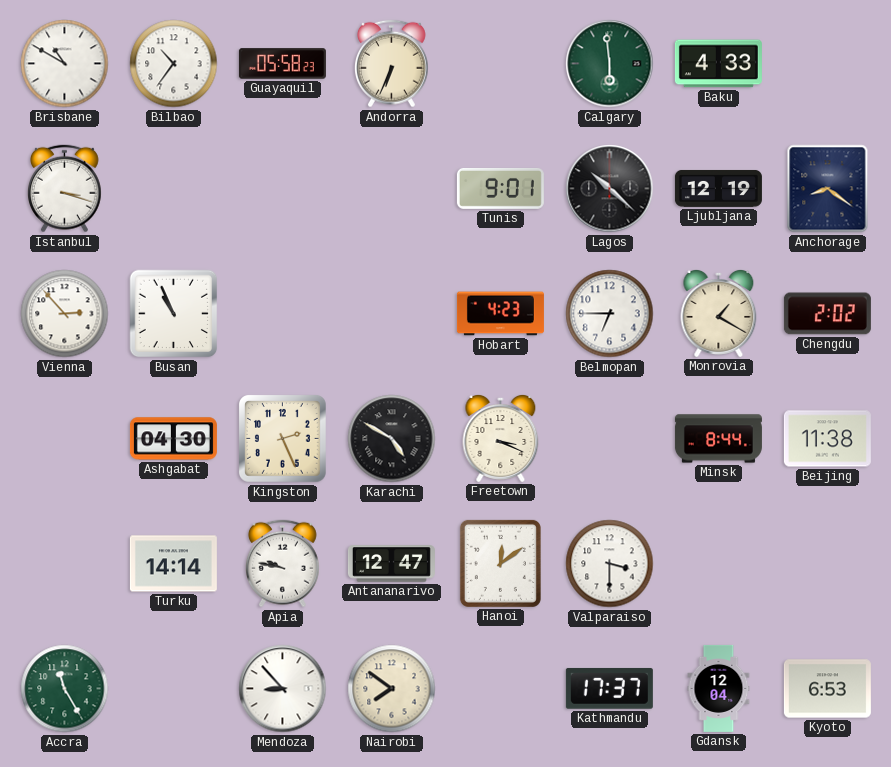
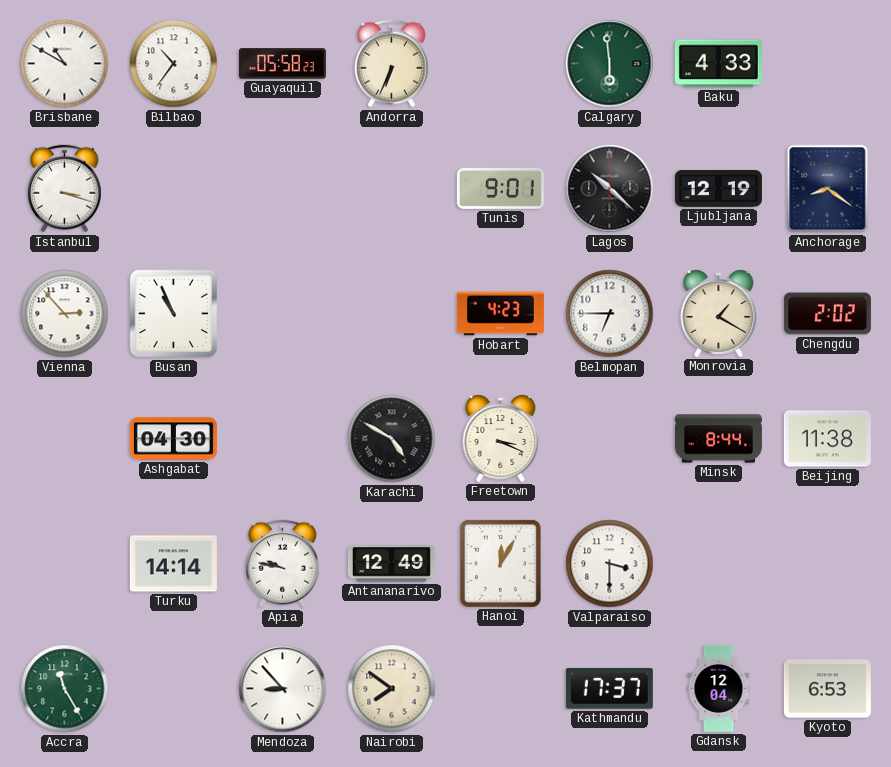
Kingston: 2:26 -> none (282, 438)
Antananarivo: 12:47 -> 12:49 (391, 564)
Hanoi: 12:09 -> 12:05 (500, 563)
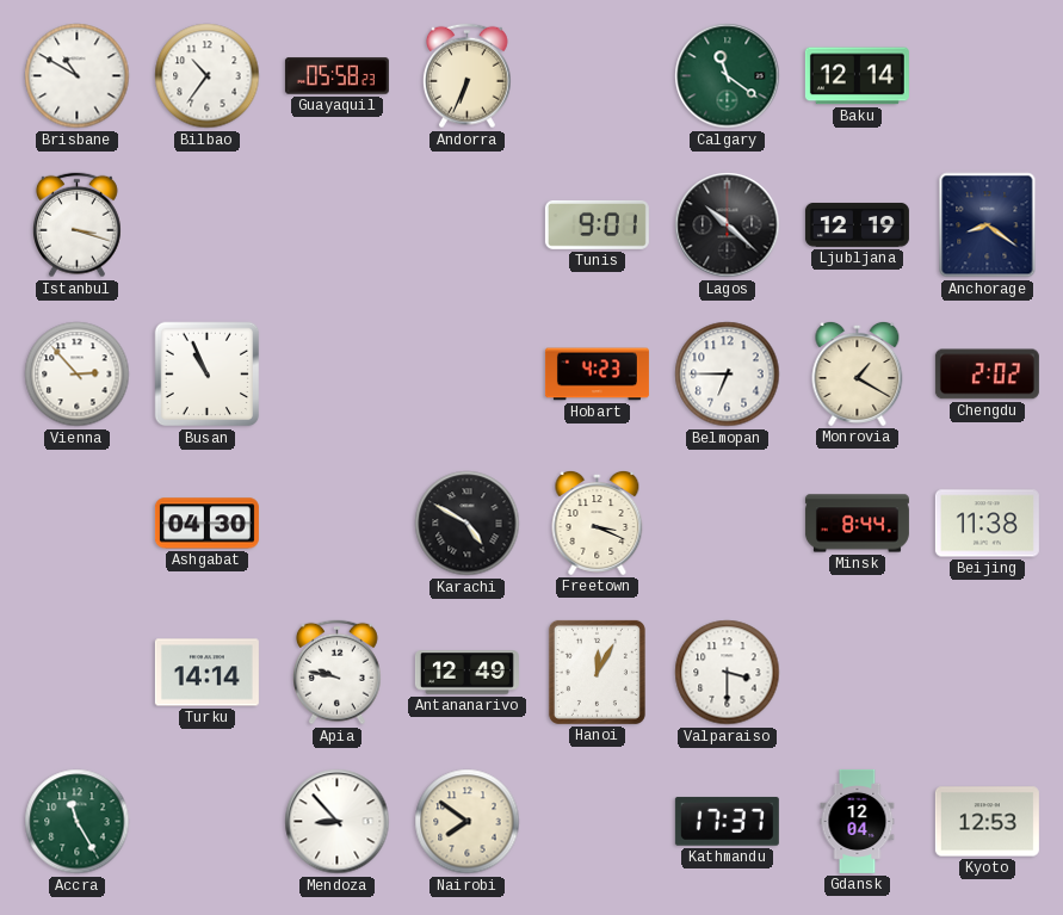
Calgary: 5:59 -> 11:21 (728, 76)
Baku: 4:33 -> 12:14 (857, 76)
Kyoto: 6:53 -> 12:53 (987, 822)
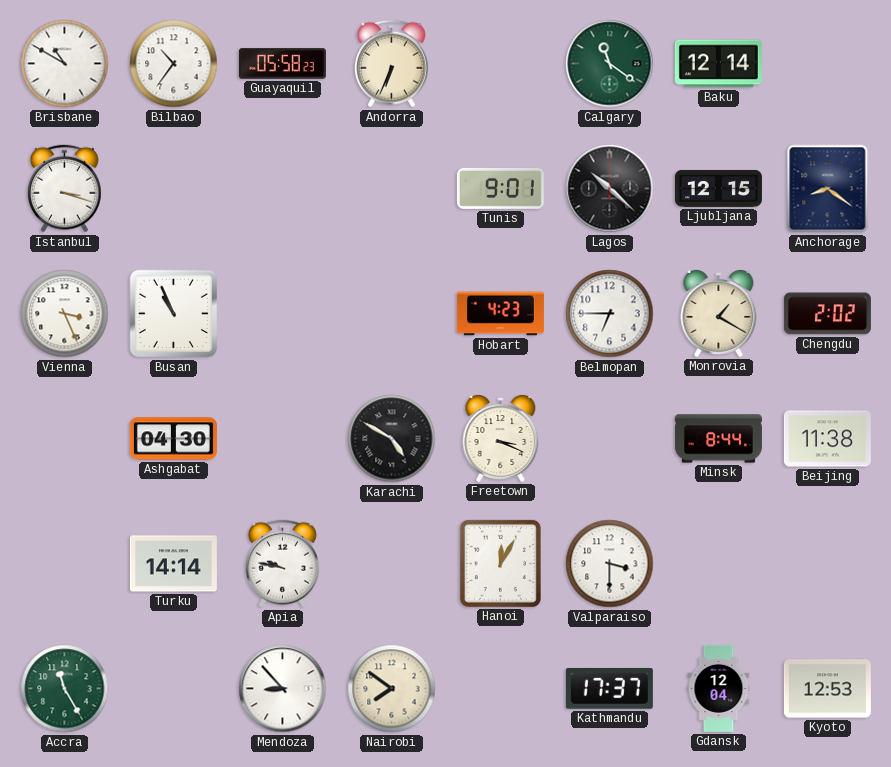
Ljubljana: 12:19 -> 12:15 (718, 188)
Vienna: 2:53 -> 3:26 (65, 314)
Antananarivo: 12:49 -> none (466, 673)
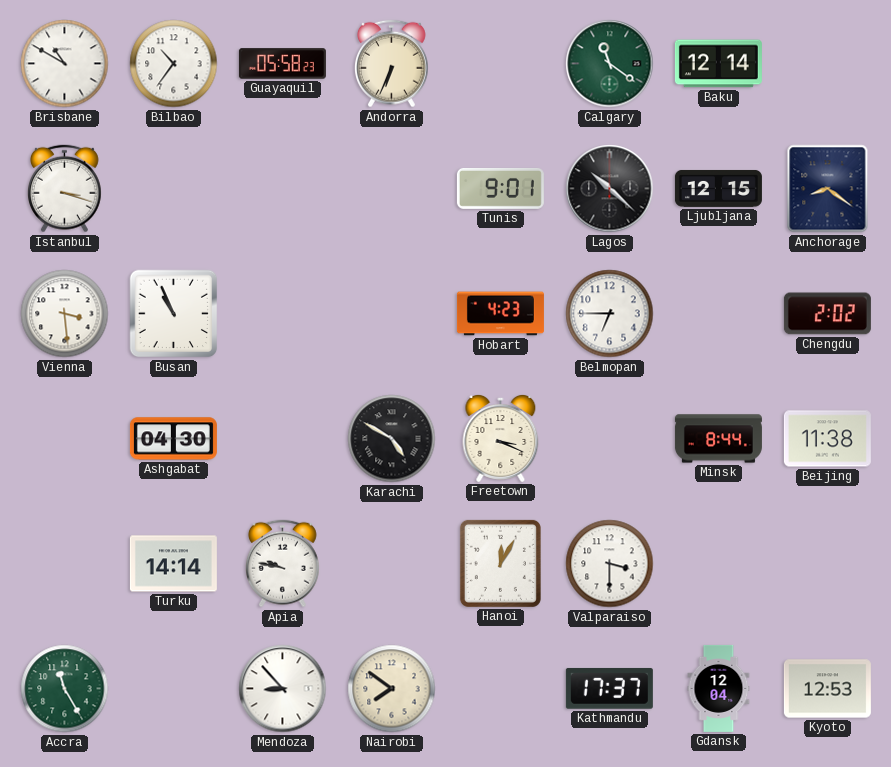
Vienna: 3:26 -> 3:29 (65, 314)
Monrovia: 1:20 -> none (719, 314)
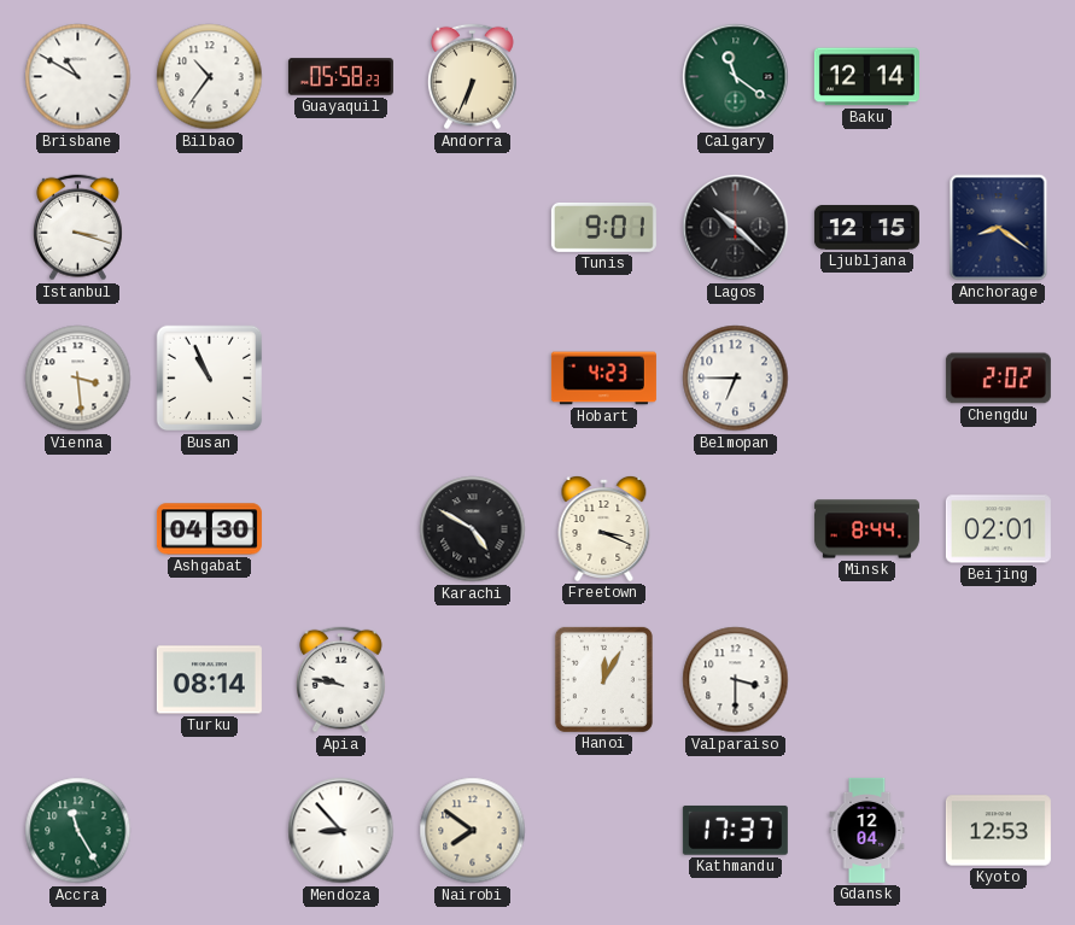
Beijing: 11:38 -> 02:01 (998, 529)
Turku: 14:14 -> 08:14 (209, 680)
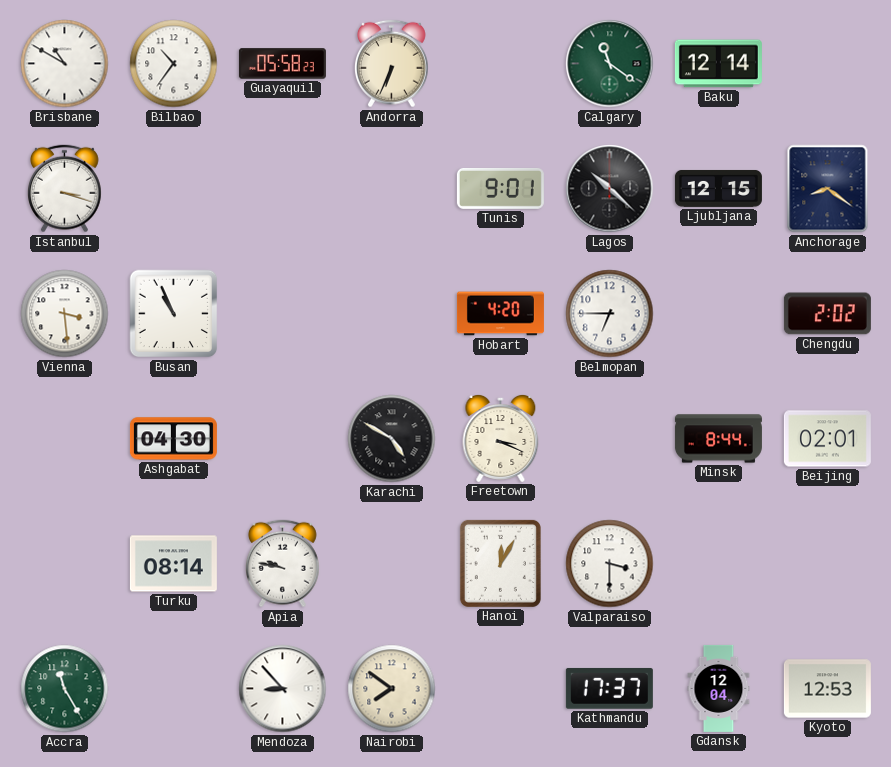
Hobart: 4:23 -> 4:20 (500, 314)
